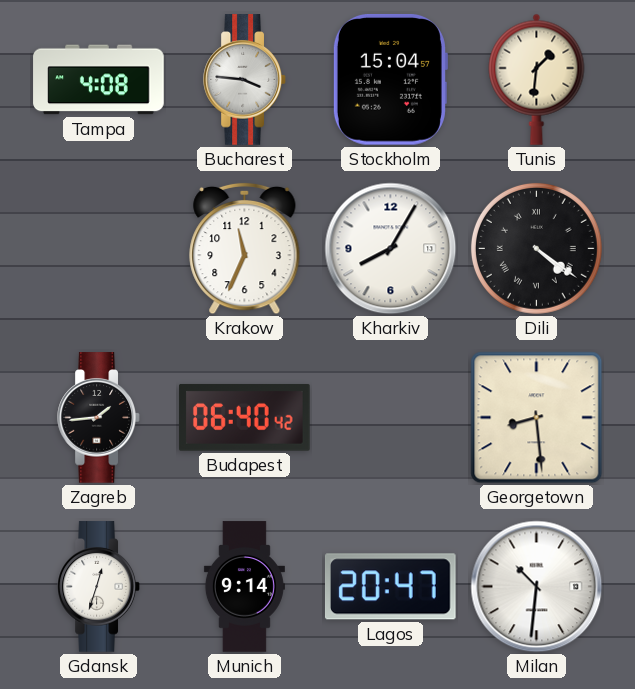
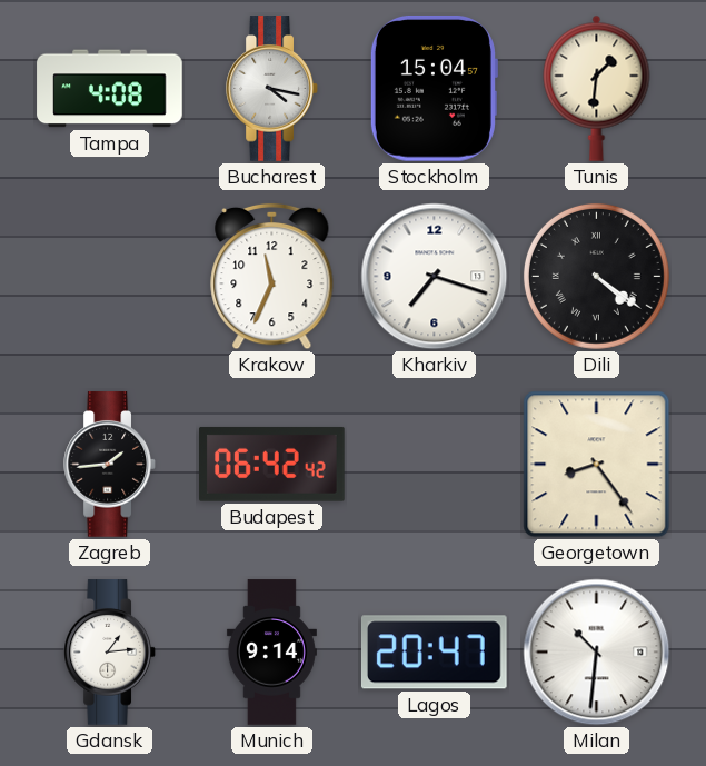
Bucharest: 3:46 -> 4:17 (272, 89)
Kharkiv: 8:05 -> 7:18 (435, 277)
Budapest: 06:40 -> 06:42 (272, 465)
Georgetown: 8:29 -> 8:24 (597, 465)
Gdansk: 12:33 -> 1:14 (110, 653)
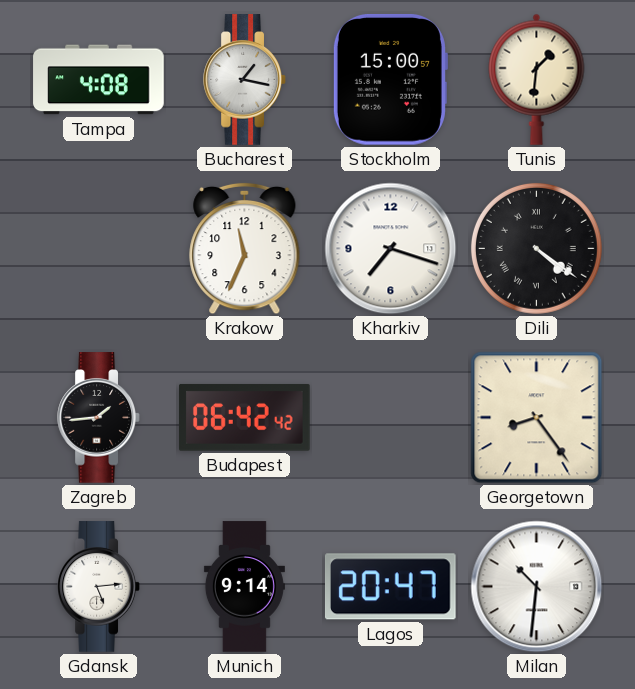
Bucharest: 4:17 -> 1:17 (245, 80)
Stockholm: 15:04 -> 15:00 (390, 79)
Gdansk: 1:14 -> 5:14 (99, 587)
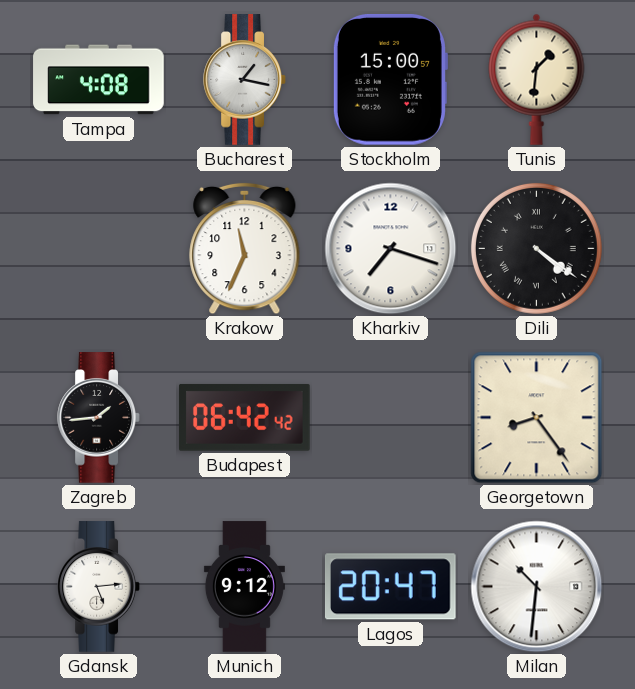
Munich: 9:14 -> 9:12 (244, 587)
